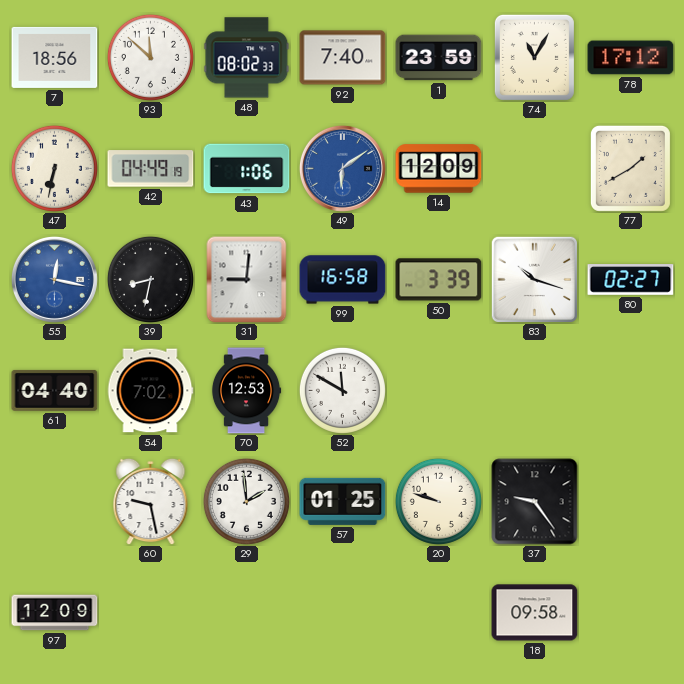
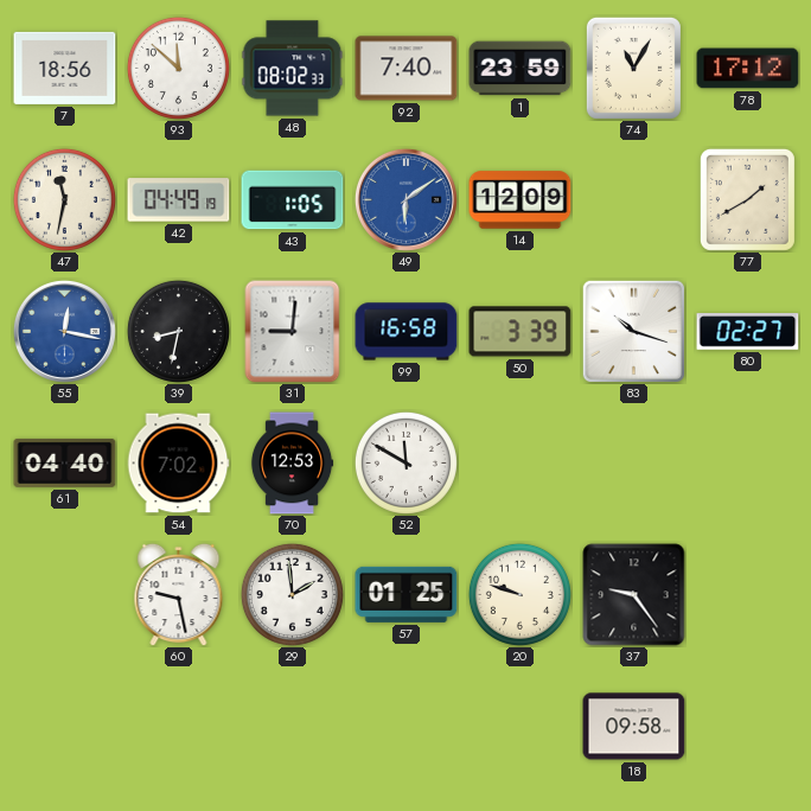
47: 6:32 -> 11:32 (64, 199)
43: 1:06 -> 1:05 (293, 200)
97: 12:09 -> none (55, 613)
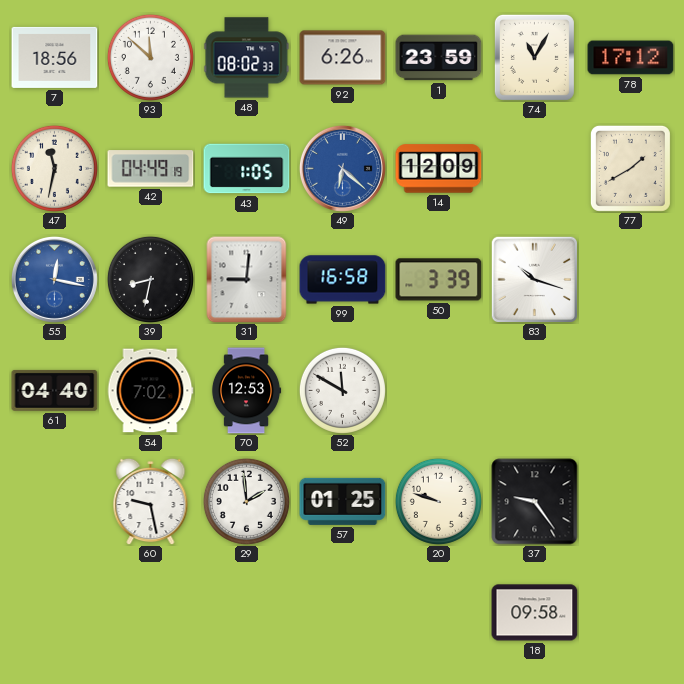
92: 7:40 -> 6:26 (343, 58)
49: 6:09 -> 6:22 (342, 168)
80: 02:27 -> none (748, 332)
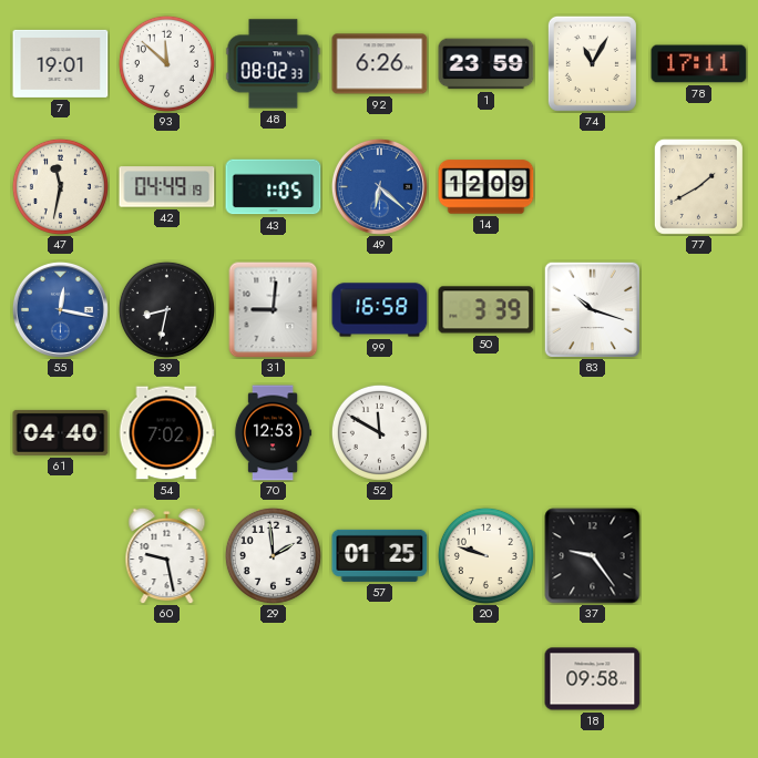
7: 18:56 -> 19:01 (61, 63)
78: 17:12 -> 17:11 (699, 64)
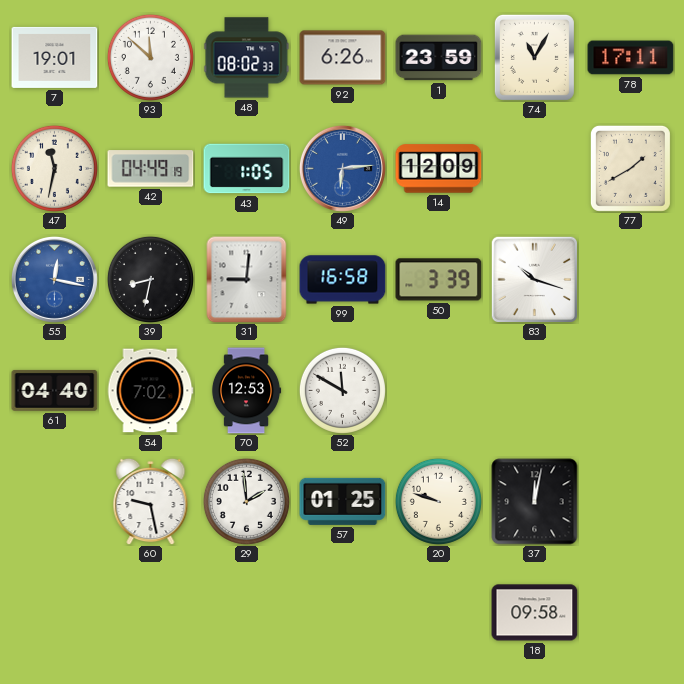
49: 6:22 -> 6:14 (342, 168)
37: 9:24 -> 12:02 (535, 502)
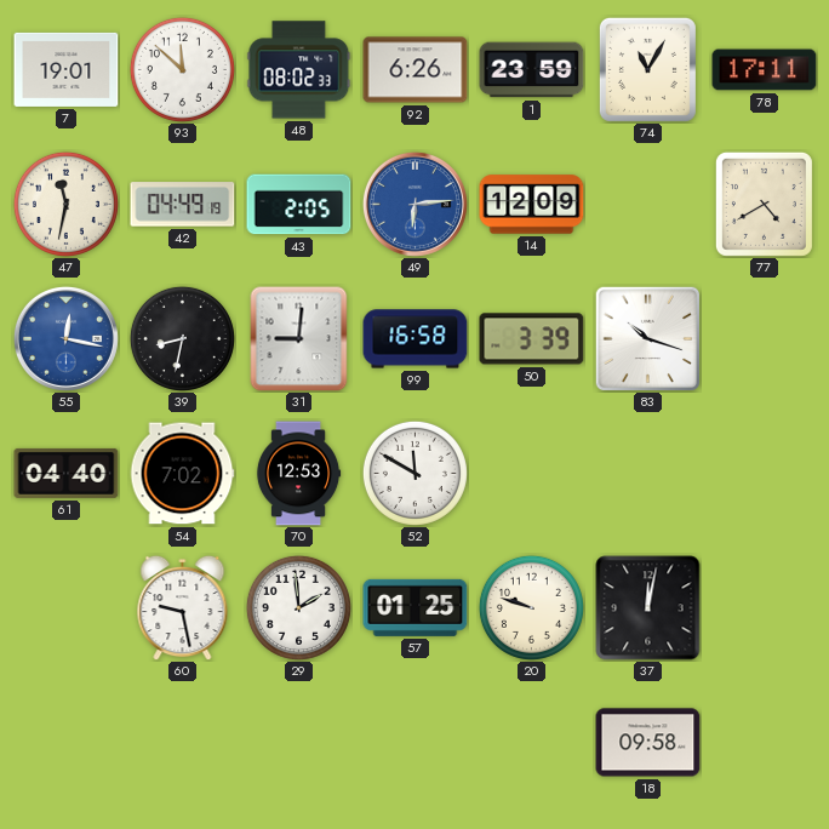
43: 1:05 -> 2:05 (299, 205)
77: 1:40 -> 4:40 (764, 204)
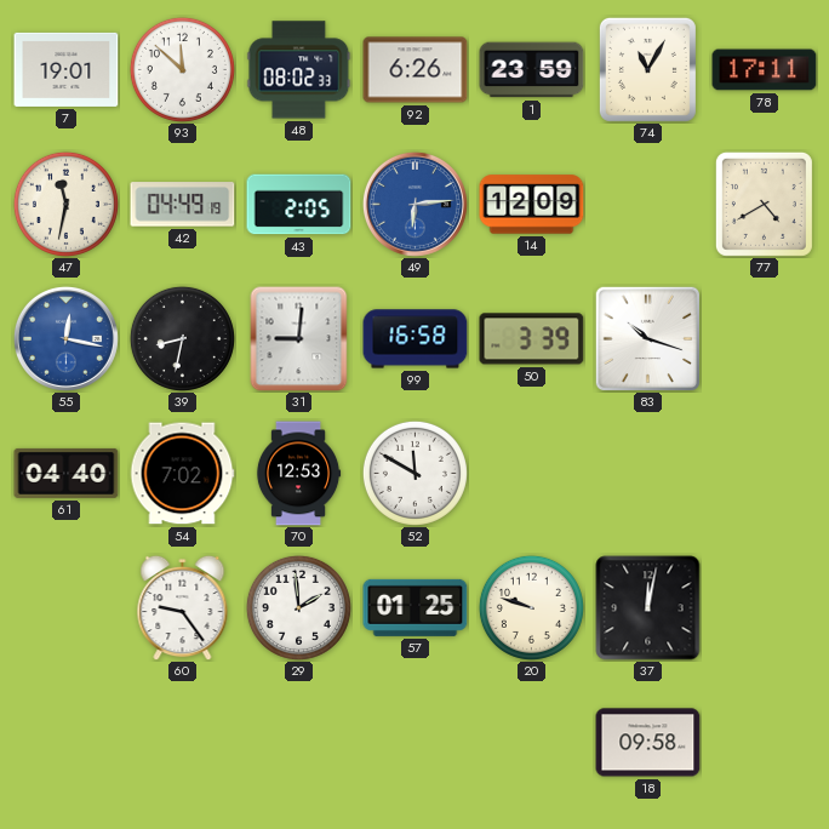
60: 9:28 -> 9:24 (183, 607)
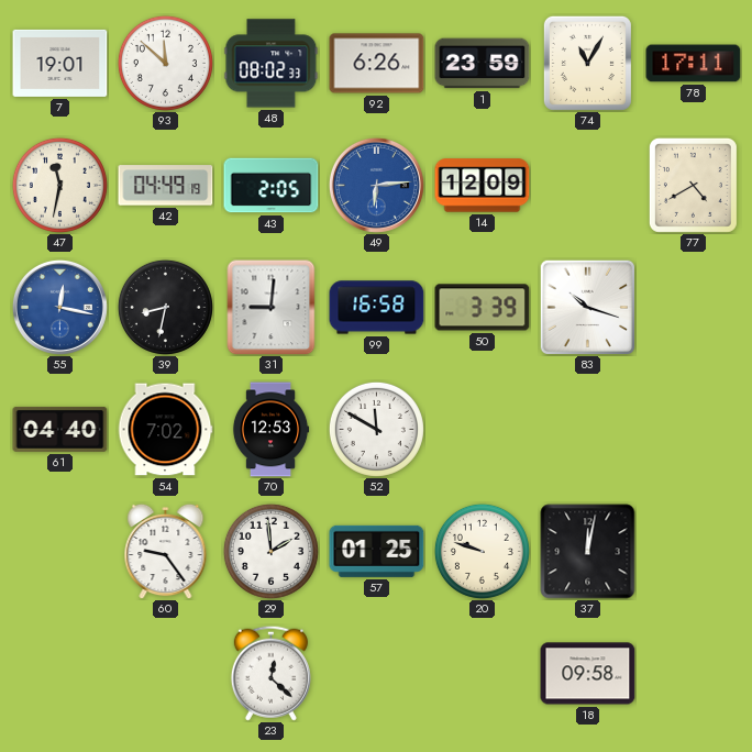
23: none -> 12:22 (270, 673)
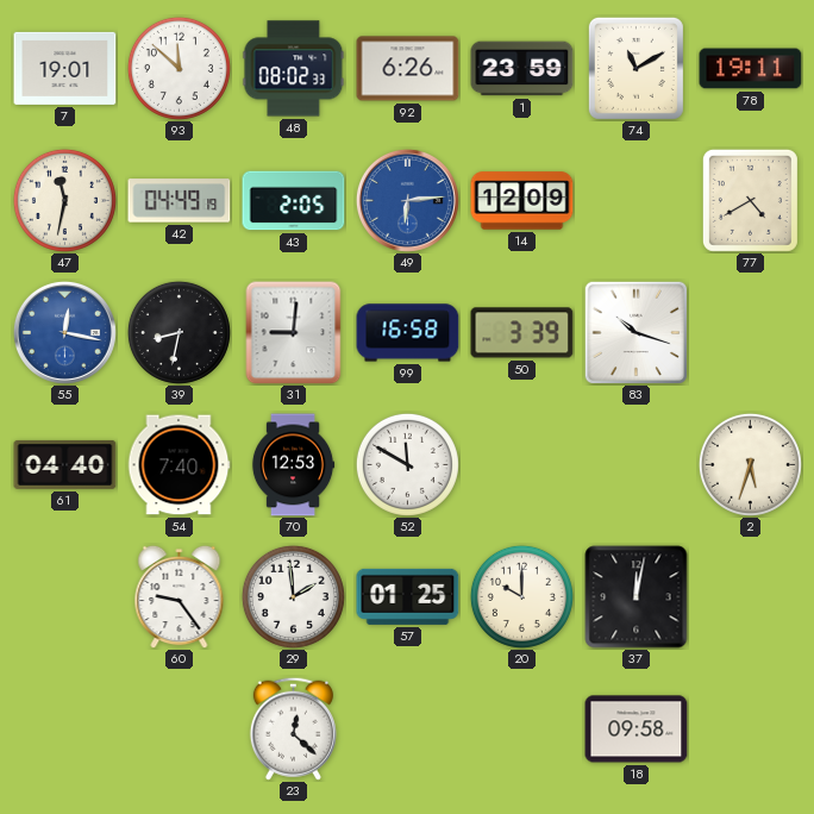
74: 11:05 -> 11:10 (635, 68)
78: 17:11 -> 19:11 (751, 69)
54: 7:02 -> 7:40 (179, 465)
2: none -> 5:33 (750, 464)
20: 9:48 -> 10:00 (521, 596)
